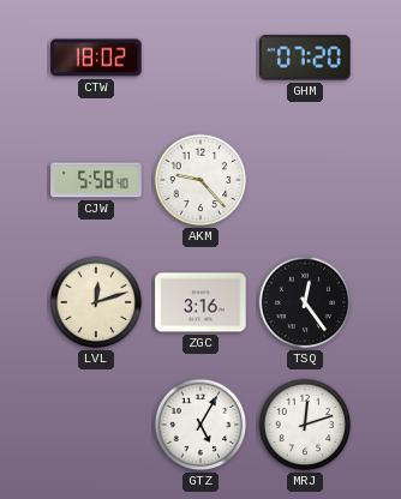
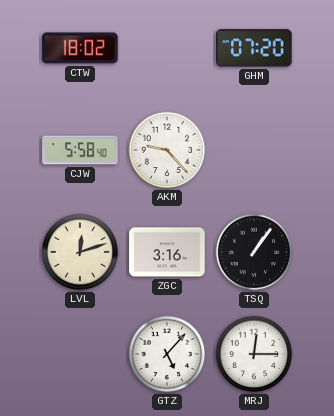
TSQ: 12:24 -> 1:06 (254, 252)
GTZ: 5:05 -> 5:07 (167, 354)
MRJ: 12:12 -> 12:15 (254, 354)
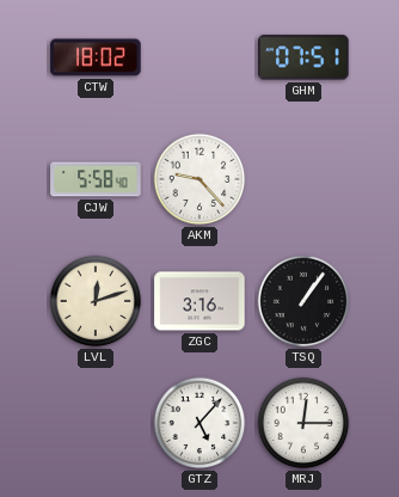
GHM: 07:20 -> 07:51 (303, 57)
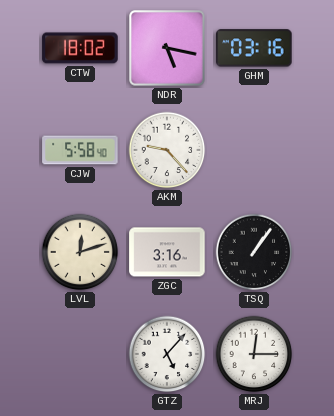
NDR: none -> 5:17 (167, 48)
GHM: 07:51 -> 03:16 (254, 48)
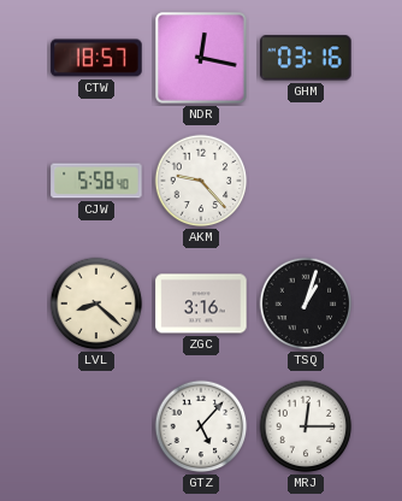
CTW: 18:02 -> 18:57 (96, 58)
NDR: 5:17 -> 12:17 (201, 58)
LVL: 12:12 -> 8:22 (96, 303)
TSQ: 1:06 -> 1:03 (306, 303)
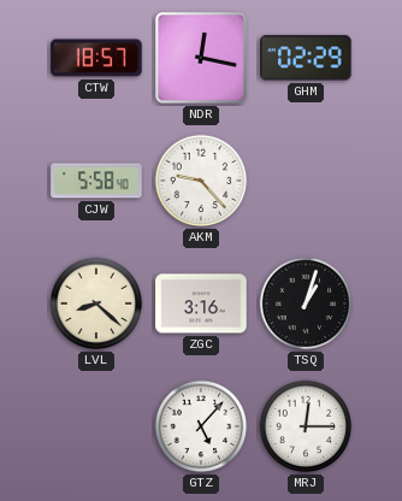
GHM: 03:16 -> 02:29 (306, 58)
